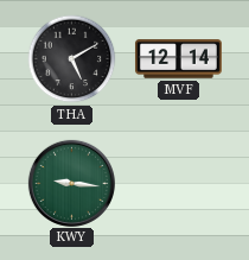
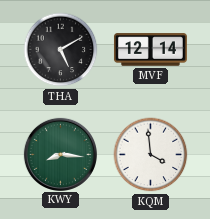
KWY: 9:16 -> 8:16 (60, 154)
KQM: none -> 3:59 (151, 155)
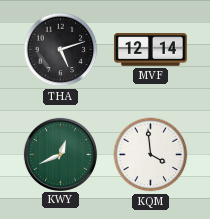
THA: 5:10 -> 5:12 (61, 50)
KWY: 8:16 -> 12:41 (60, 154)
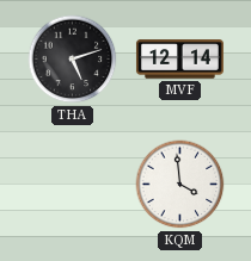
KWY: 12:41 -> none (60, 154)
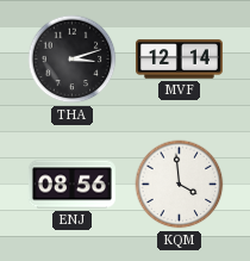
THA: 5:12 -> 3:12 (73, 60)
ENJ: none -> 08:56 (71, 185)
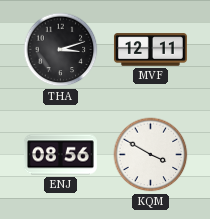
MVF: 12:14 -> 12:11 (150, 50)
KQM: 3:59 -> 3:50 (151, 155)
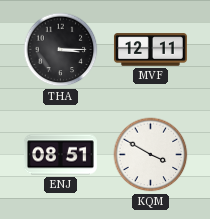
THA: 3:12 -> 3:15 (61, 50)
ENJ: 08:56 -> 08:51 (60, 155)
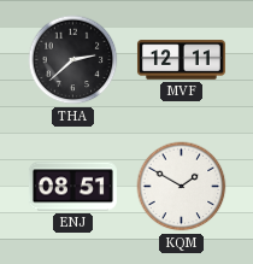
THA: 3:15 -> 2:38 (73, 60)
KQM: 3:50 -> 1:50 (182, 187)
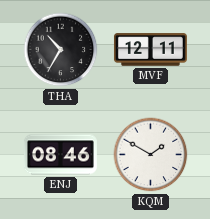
THA: 2:38 -> 10:35 (61, 50)
ENJ: 08:51 -> 08:46 (60, 155)
